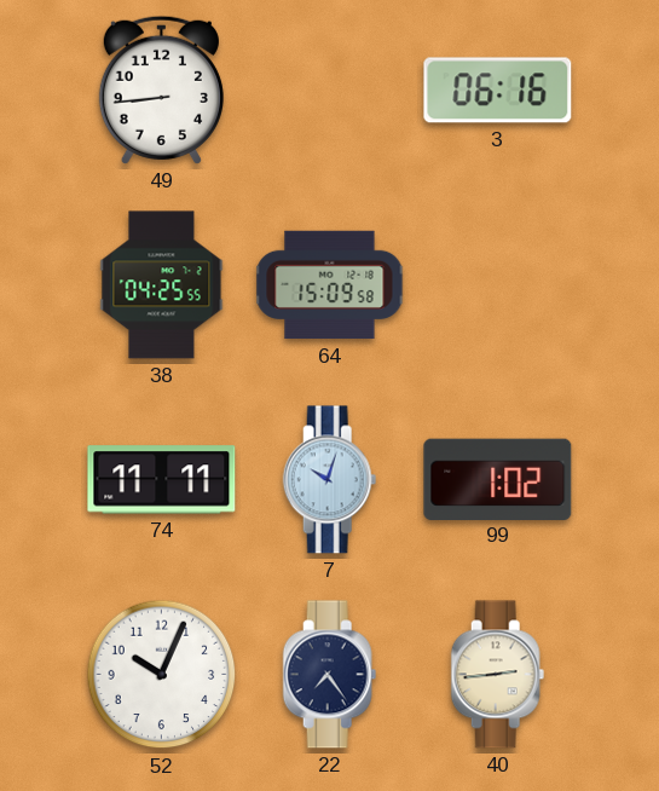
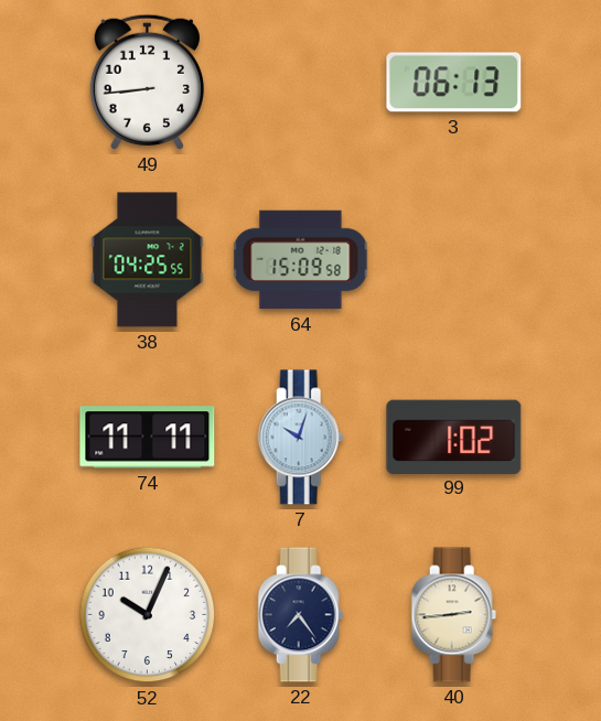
3: 06:16 -> 06:13 (454, 83)
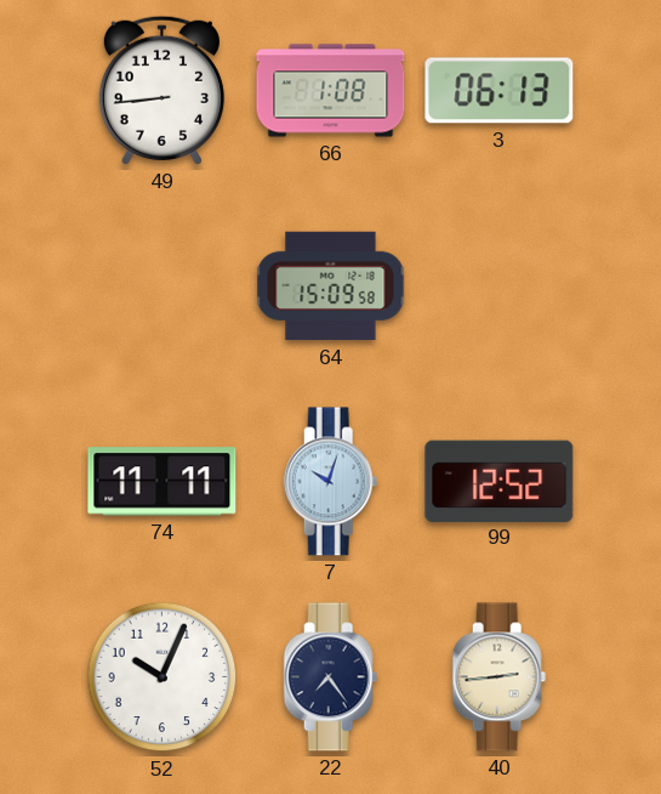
66: none -> 1:08 (331, 91)
38: 04:25 -> none (148, 260)
99: 1:02 -> 12:52 (500, 481)
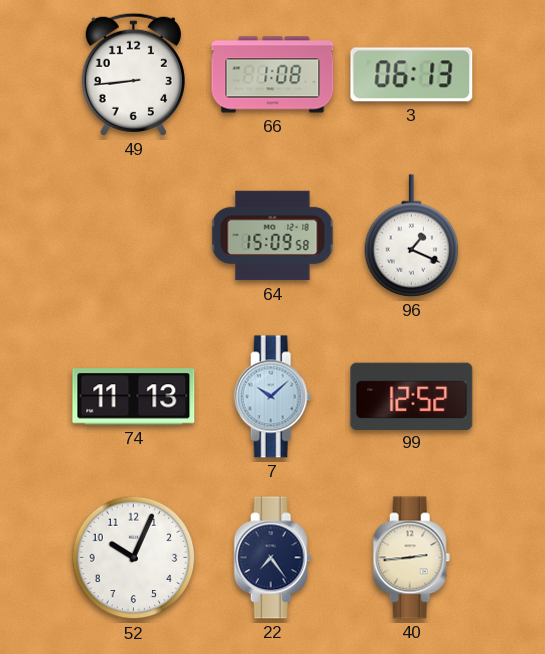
96: none -> 1:19 (412, 236)
74: 11:11 -> 11:13 (134, 397)
7: 10:03 -> 10:08 (273, 397)
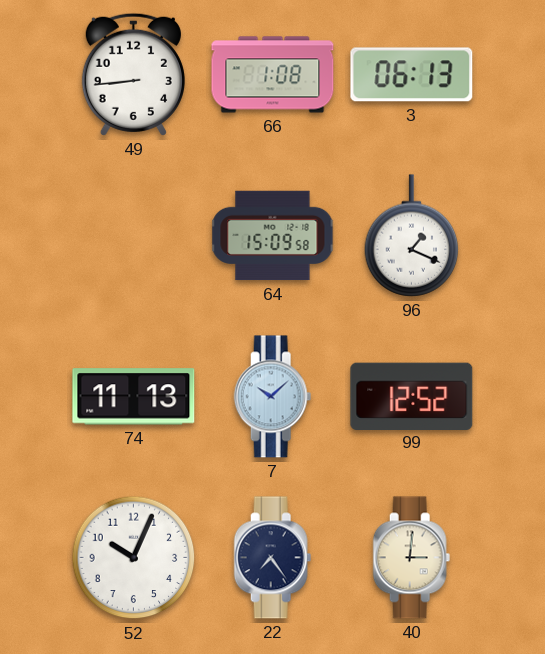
40: 2:44 -> 3:01 (412, 558)
